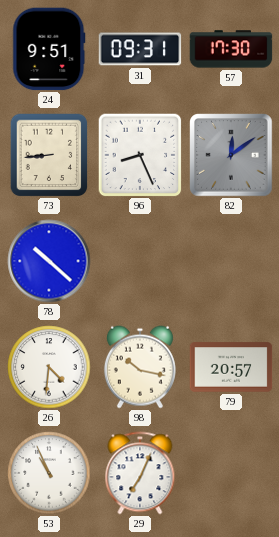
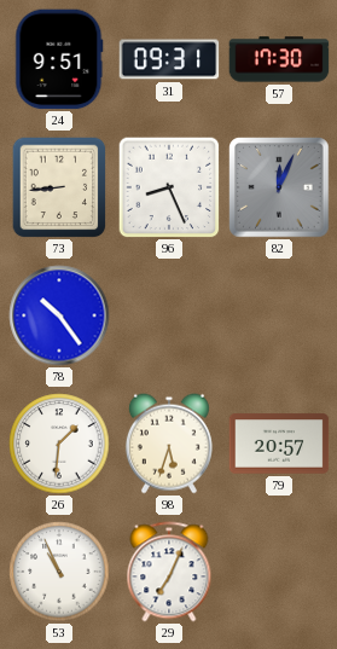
82: 12:09 -> 12:04 (279, 187)
78: 10:22 -> 10:24 (59, 315)
26: 4:31 -> 1:31 (59, 444)
98: 10:17 -> 5:33 (169, 444)
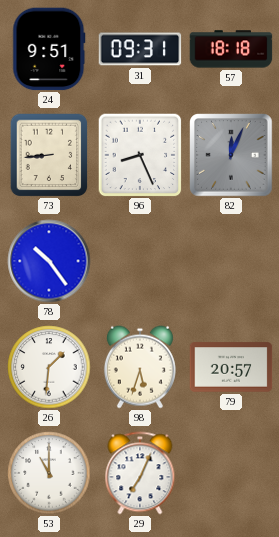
57: 17:30 -> 18:18 (231, 49)
53: 10:56 -> 11:00 (49, 473)
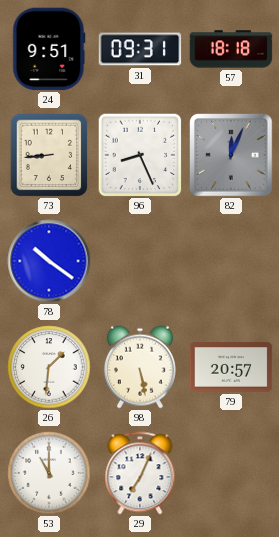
78: 10:24 -> 10:21 (49, 261)
98: 5:33 -> 5:28 (140, 367)
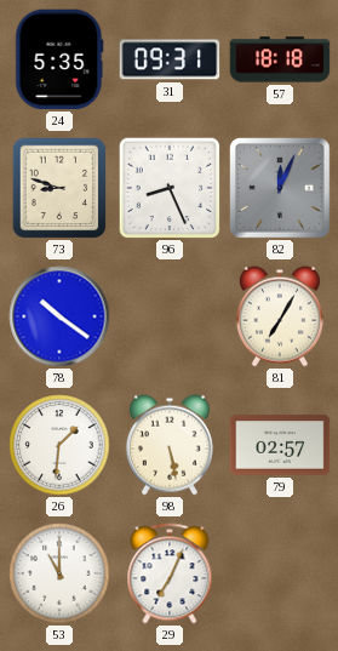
24: 9:51 -> 5:35 (59, 59)
73: 8:44 -> 8:48 (59, 188)
81: none -> 7:05 (280, 316)
79: 20:57 -> 02:57 (280, 445)
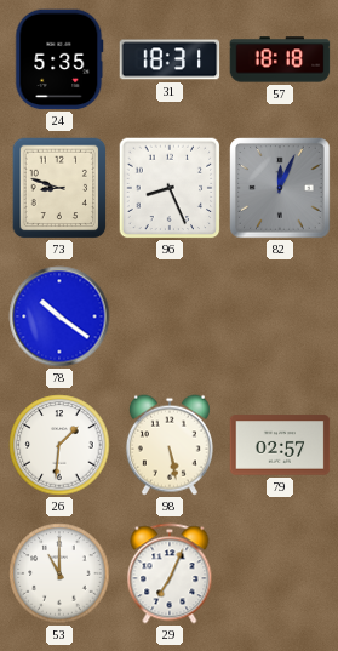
31: 09:31 -> 18:31 (170, 59)
81: 7:05 -> none (280, 316)
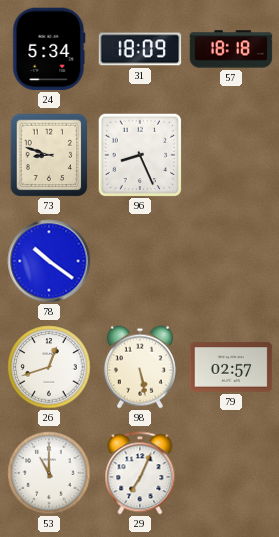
24: 5:35 -> 5:34 (49, 49)
31: 18:31 -> 18:09 (140, 49)
82: 12:04 -> none (280, 188)
26: 1:31 -> 12:42 (49, 367)
